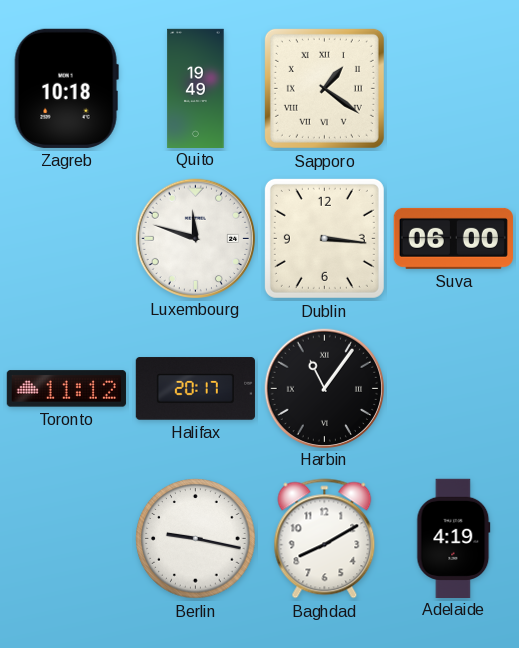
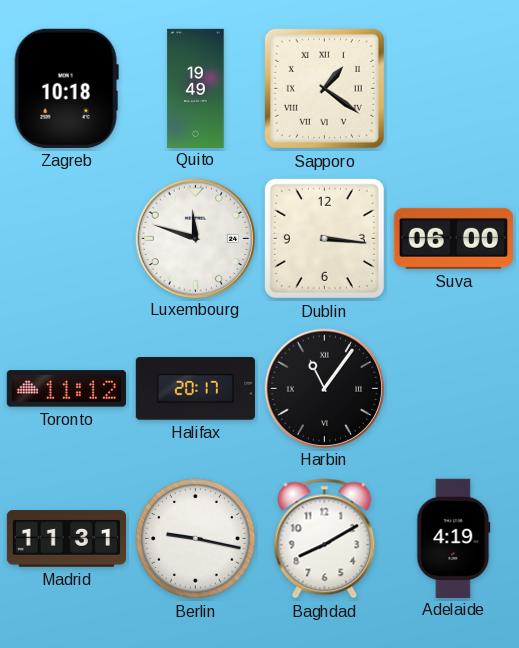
Madrid: none -> 11:31 (66, 539)
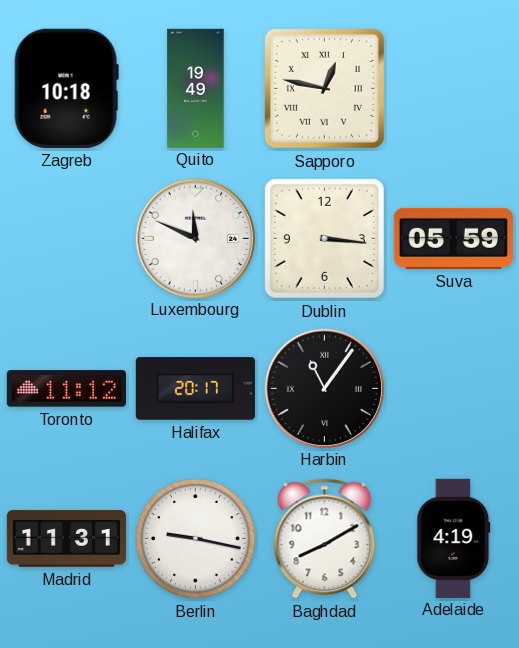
Sapporo: 1:21 -> 12:47 (324, 88)
Luxembourg: 11:48 -> 11:49 (195, 238)
Suva: 06:00 -> 05:59 (453, 238)
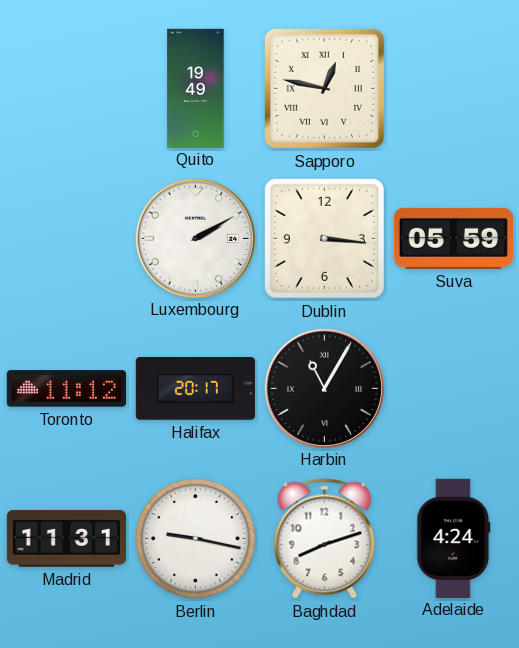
Zagreb: 10:18 -> none (66, 88)
Luxembourg: 11:49 -> 2:10 (195, 238)
Harbin: 11:06 -> 11:05 (324, 388)
Baghdad: 8:10 -> 8:12 (325, 539)
Adelaide: 4:19 -> 4:24 (454, 538)
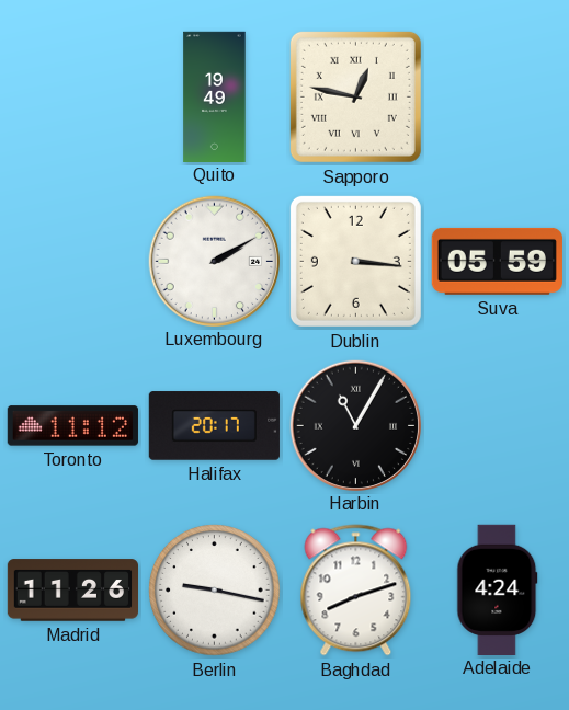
Madrid: 11:31 -> 11:26 (72, 591)
